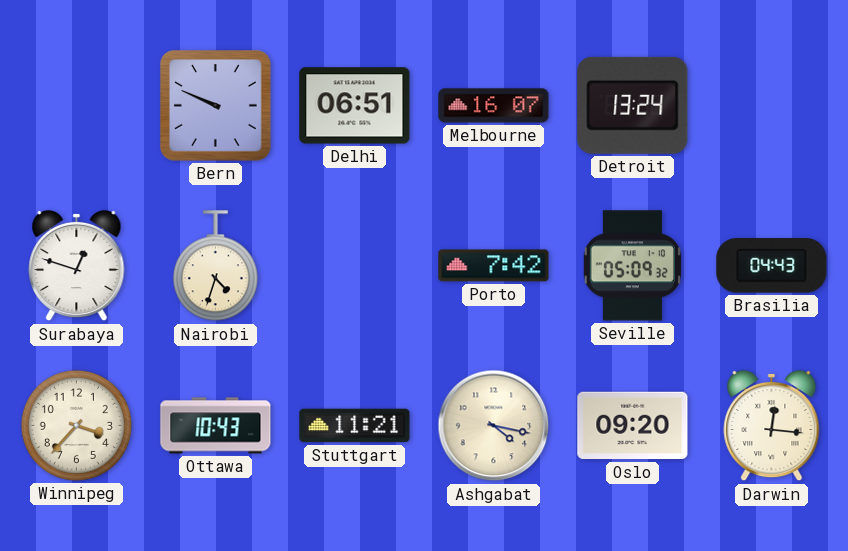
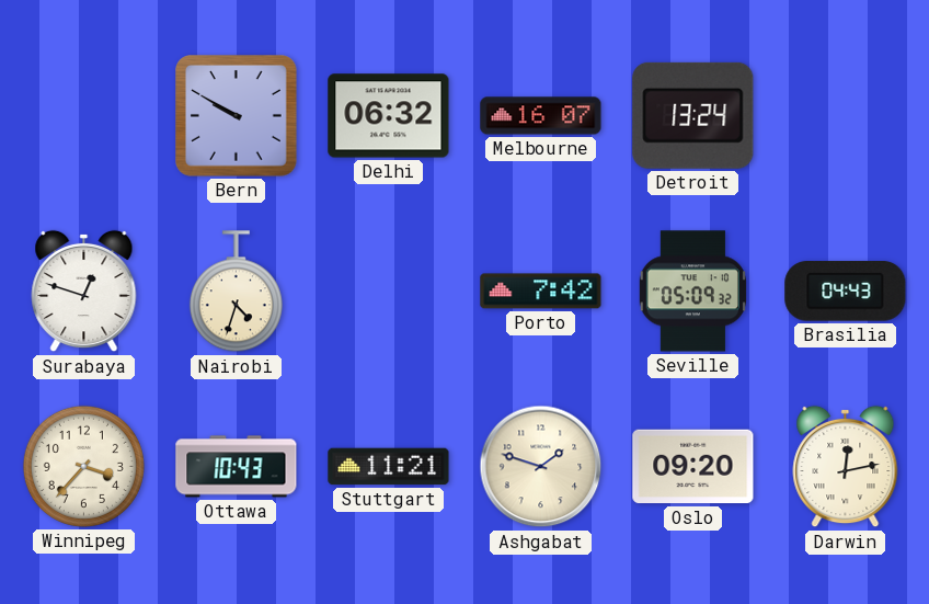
Bern: 9:49 -> 9:50 (237, 116)
Delhi: 06:51 -> 06:32 (389, 116)
Ashgabat: 4:17 -> 1:48 (541, 467)
Darwin: 12:16 -> 12:13 (846, 467)
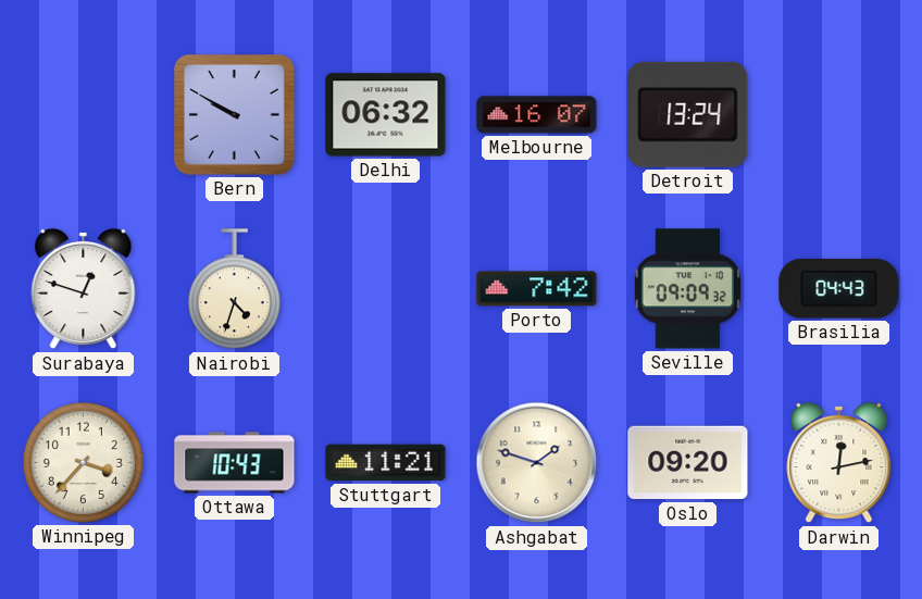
Seville: 05:09 -> 09:09 (687, 289)
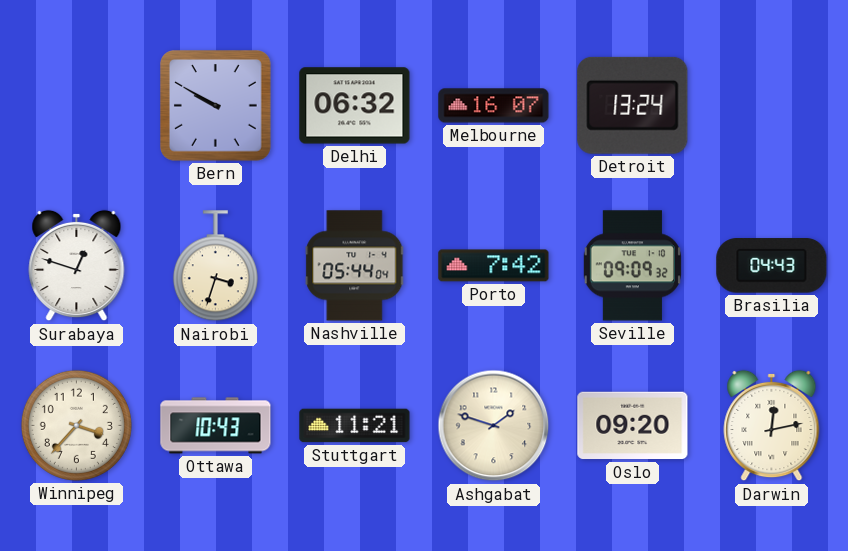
Nairobi: 4:33 -> 3:33 (215, 266)
Nashville: none -> 05:44 (355, 266)
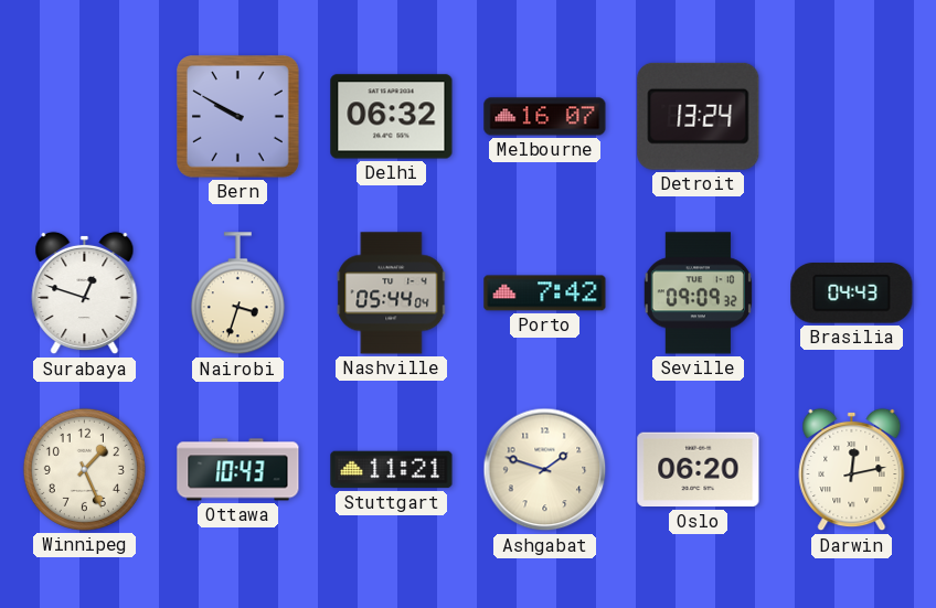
Winnipeg: 3:37 -> 1:26 (84, 469)
Oslo: 09:20 -> 06:20 (699, 470)
